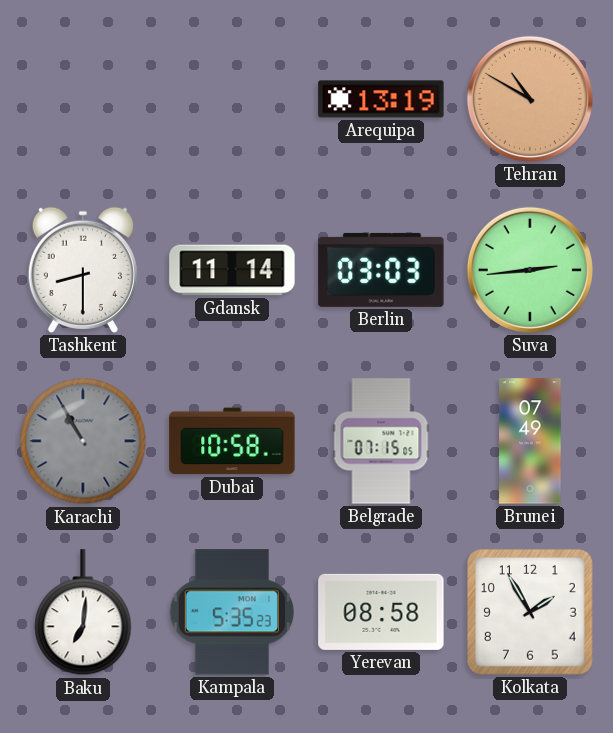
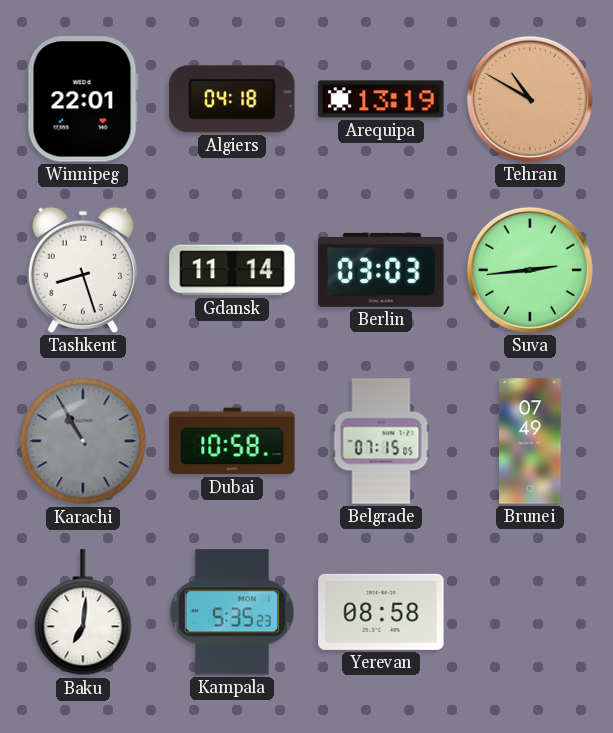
Winnipeg: none -> 22:01 (83, 99)
Algiers: none -> 04:18 (232, 99)
Tashkent: 8:30 -> 8:27 (83, 270)
Kolkata: 1:55 -> none (530, 612)
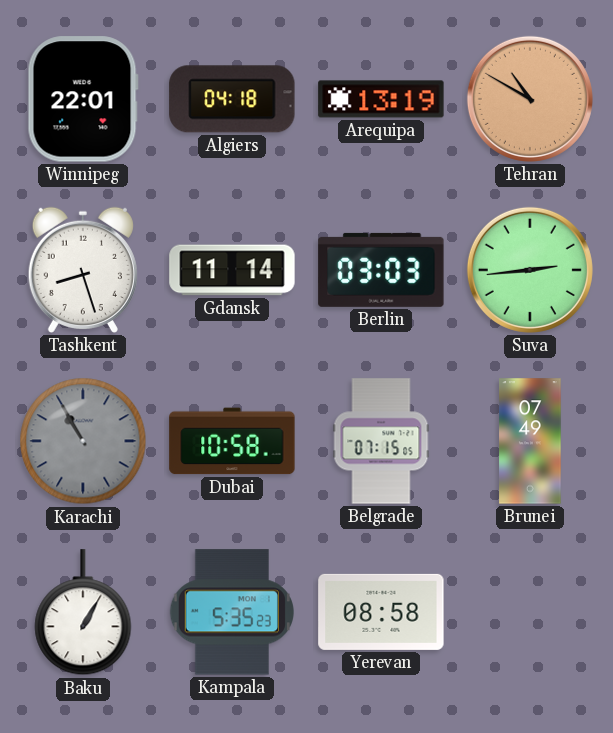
Baku: 7:01 -> 1:05 (83, 613)
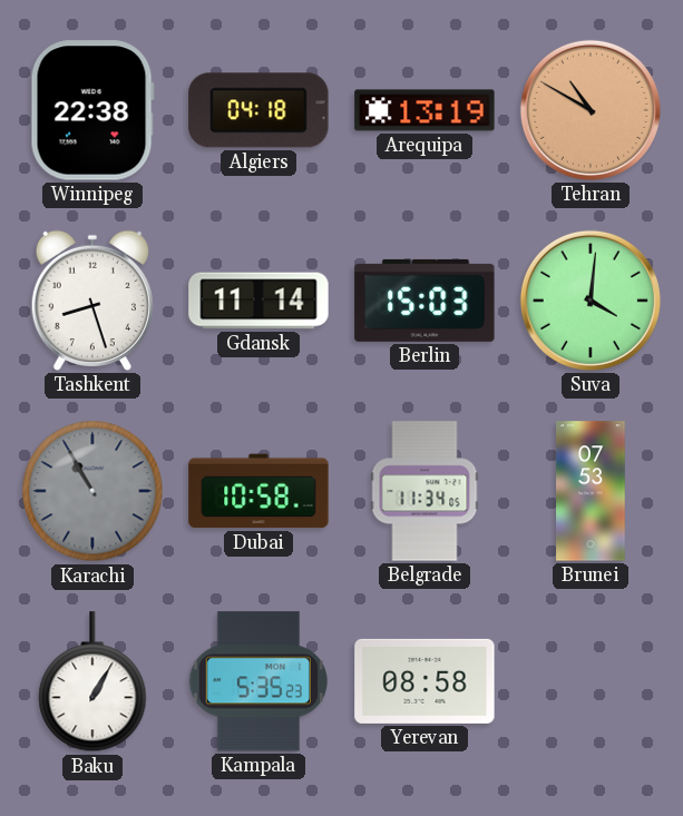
Winnipeg: 22:01 -> 22:38 (92, 110)
Berlin: 03:03 -> 15:03 (425, 301)
Suva: 2:44 -> 4:01 (591, 301)
Belgrade: 07:15 -> 11:34 (425, 491)
Brunei: 07:49 -> 07:53 (591, 491)
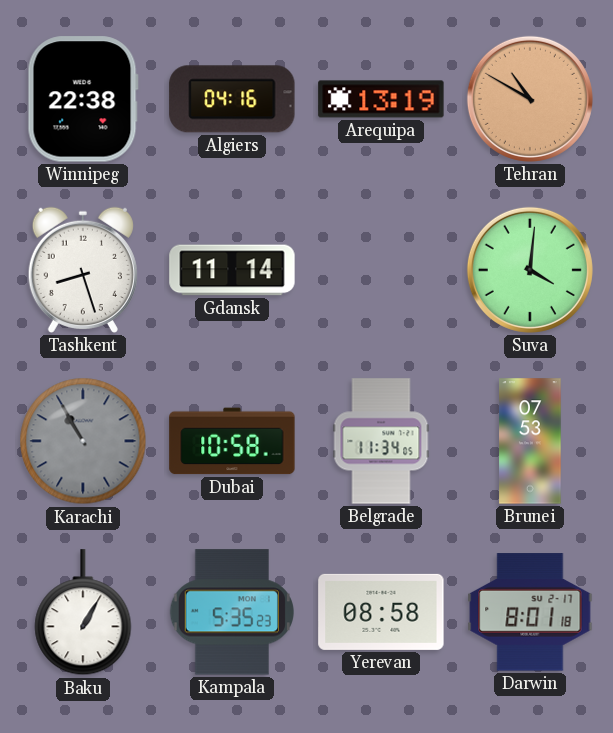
Algiers: 04:18 -> 04:16 (232, 99)
Berlin: 15:03 -> none (425, 301)
Darwin: none -> 8:01 (530, 612)
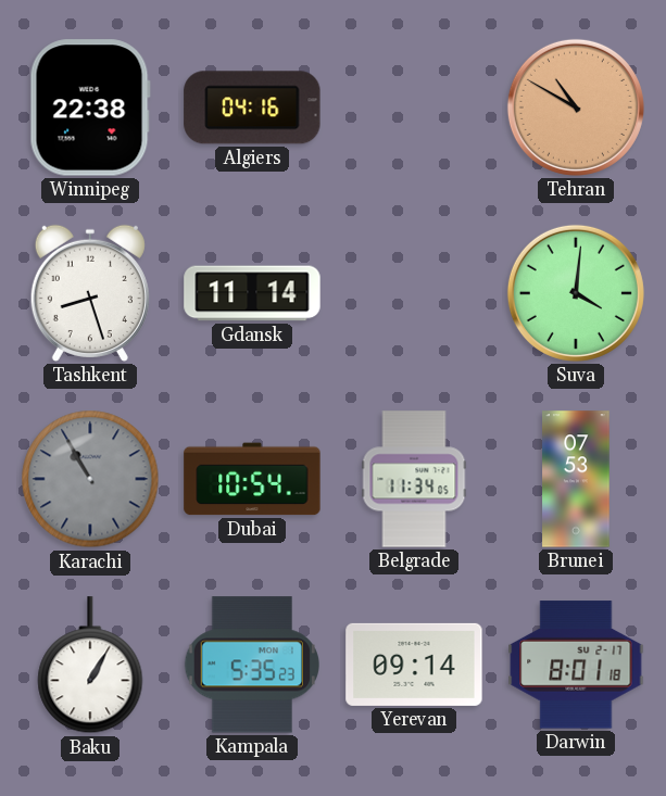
Arequipa: 13:19 -> none (381, 99)
Dubai: 10:58 -> 10:54 (252, 479)
Yerevan: 08:58 -> 09:14 (414, 665)
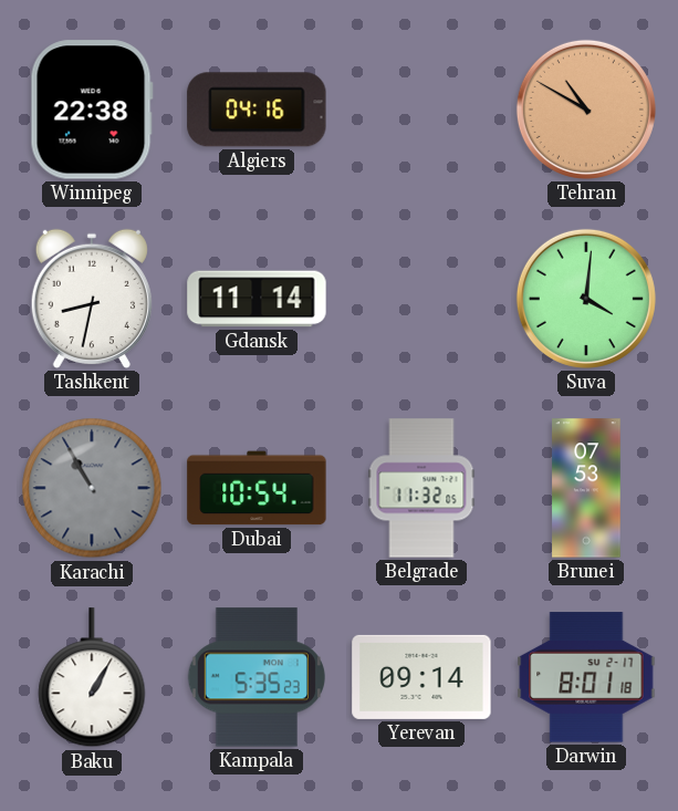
Tashkent: 8:27 -> 8:32 (92, 299)
Belgrade: 11:34 -> 11:32 (421, 488)
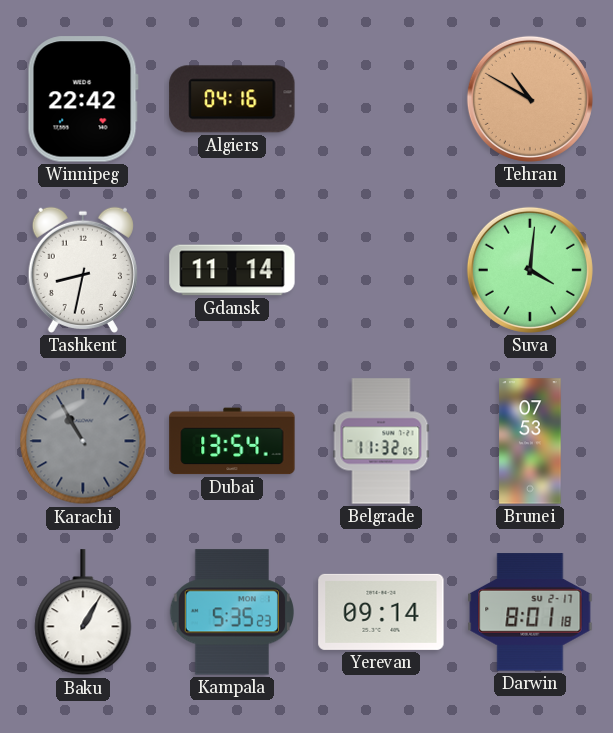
Winnipeg: 22:38 -> 22:42 (83, 99)
Dubai: 10:54 -> 13:54 (232, 441)
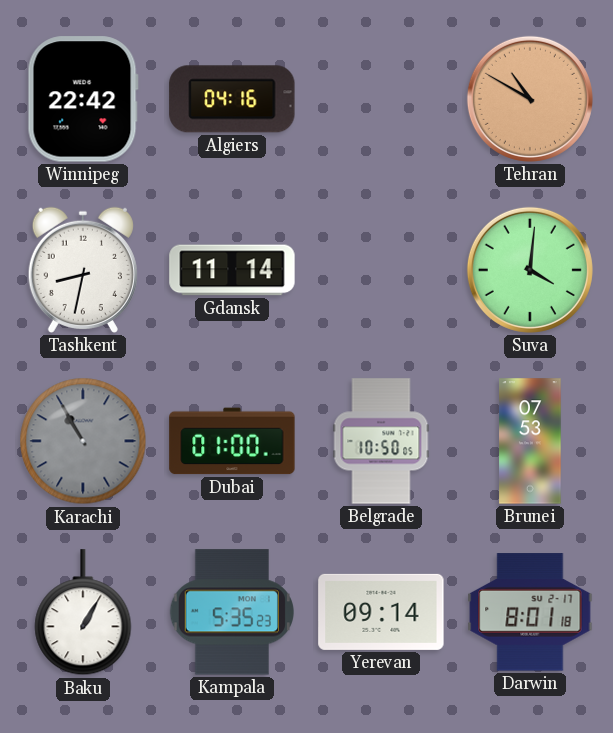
Dubai: 13:54 -> 01:00 (232, 441)
Belgrade: 11:32 -> 10:50 (381, 441)
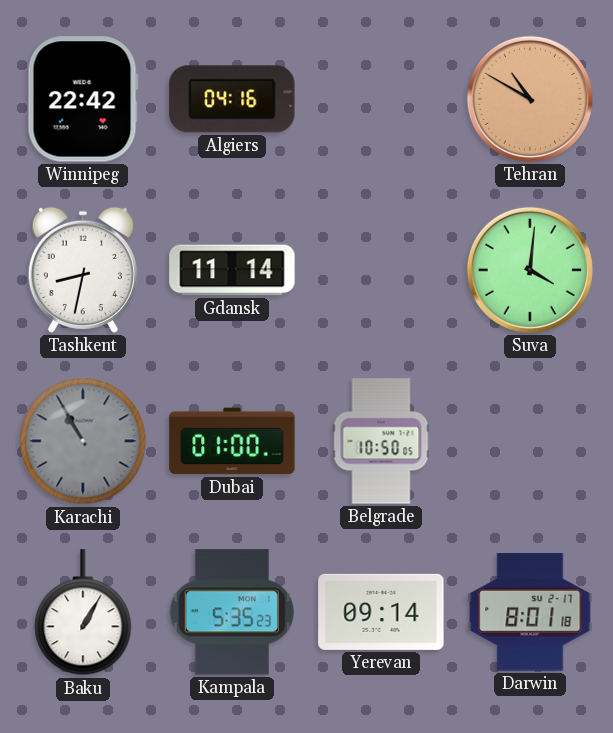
Brunei: 07:53 -> none (530, 441)
